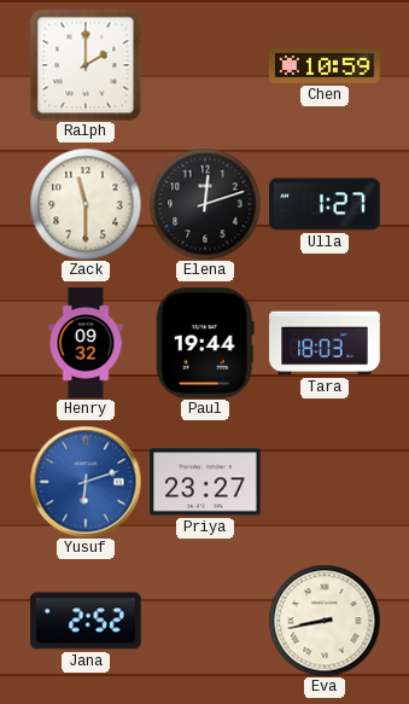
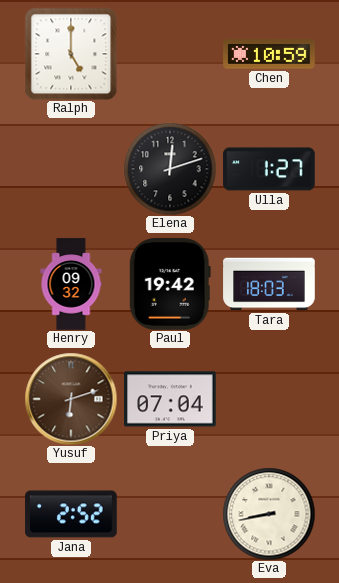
Ralph: 2:00 -> 5:00 (71, 54)
Zack: 11:30 -> none (86, 204)
Paul: 19:44 -> 19:42 (170, 284)
Yusuf dial: blue -> brown (71, 399)
Priya: 23:27 -> 07:04 (170, 399)
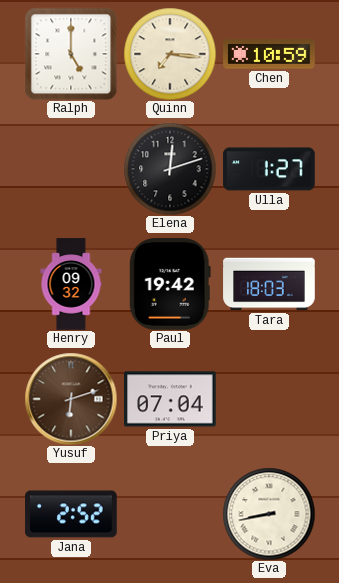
Quinn: none -> 7:16 (170, 54)
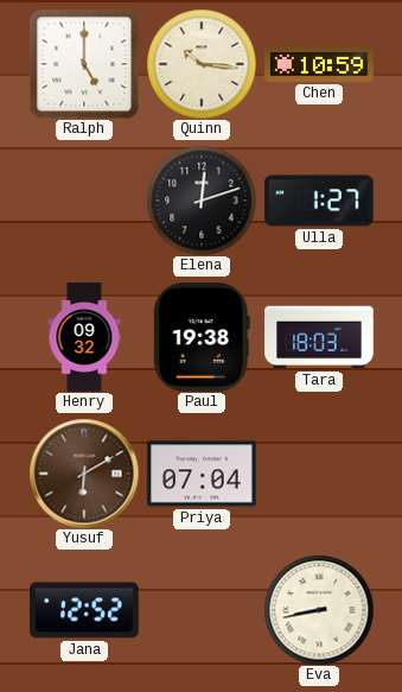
Quinn: 7:16 -> 10:16 (202, 64)
Paul: 19:42 -> 19:38 (202, 337)
Yusuf: 6:12 -> 6:10 (84, 474)
Jana: 2:52 -> 12:52 (84, 610)
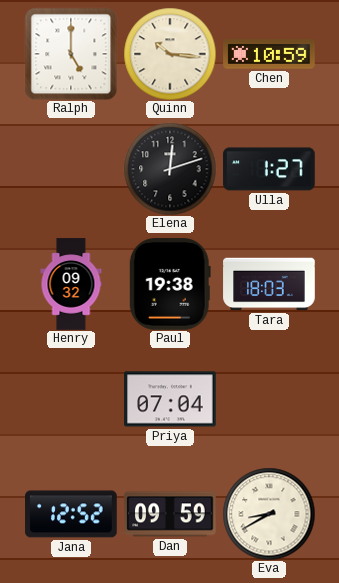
Yusuf: 6:10 -> none (84, 474)
Dan: none -> 09:59 (170, 514)
Eva: 8:43 -> 8:40 (269, 514)
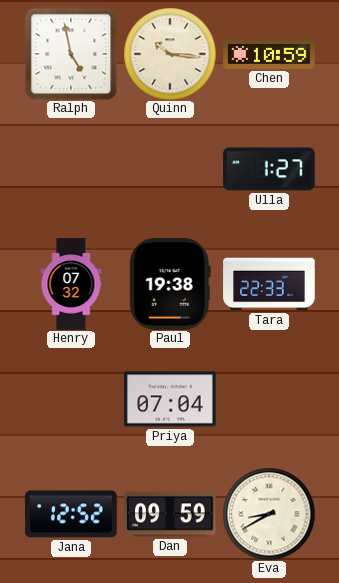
Ralph: 5:00 -> 4:58 (71, 54)
Elena: 12:12 -> none (170, 169)
Henry: 09:32 -> 07:32 (71, 284)
Tara: 18:03 -> 22:33 (269, 284)
